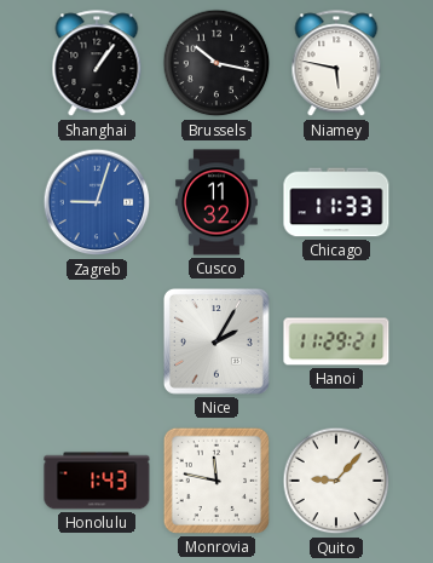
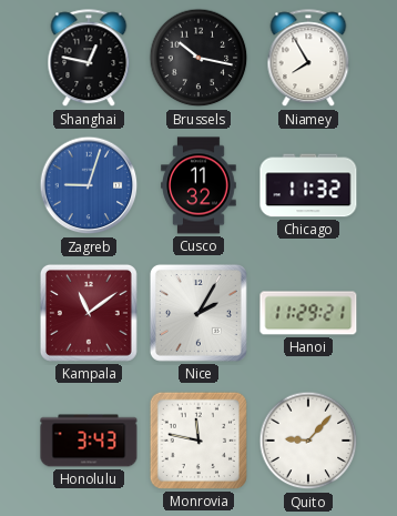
Shanghai: 1:06 -> 12:47 (89, 59)
Niamey: 5:47 -> 7:55 (308, 59)
Chicago: 11:33 -> 11:32 (308, 185)
Kampala: none -> 11:09 (89, 313)
Honolulu: 1:43 -> 3:43 (89, 441)
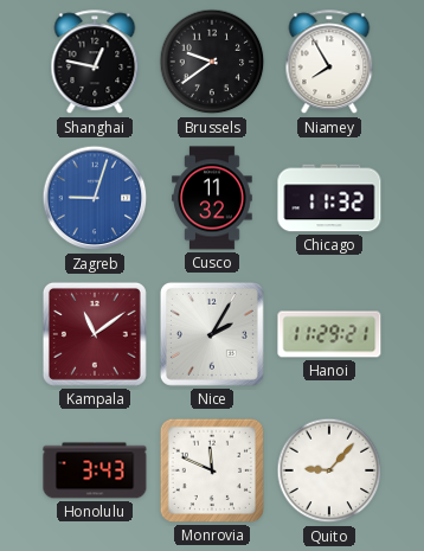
Brussels: 10:17 -> 9:39 (212, 62)
Monrovia: 11:47 -> 11:49 (212, 470)
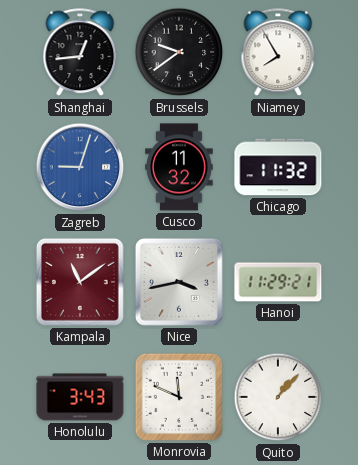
Shanghai: 12:47 -> 12:44 (80, 53)
Nice: 2:05 -> 3:43 (179, 282)
Quito: 9:07 -> 1:07 (278, 397)
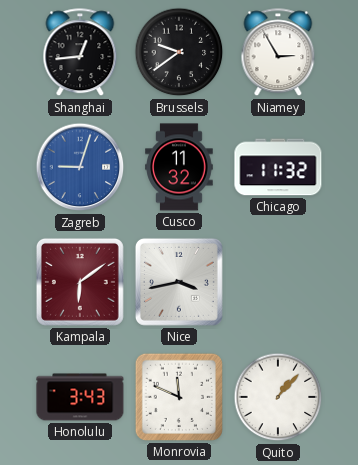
Niamey: 7:55 -> 2:55 (278, 53)
Kampala: 11:09 -> 6:09 (80, 282)
Hanoi: 11:29 -> none (278, 282)
